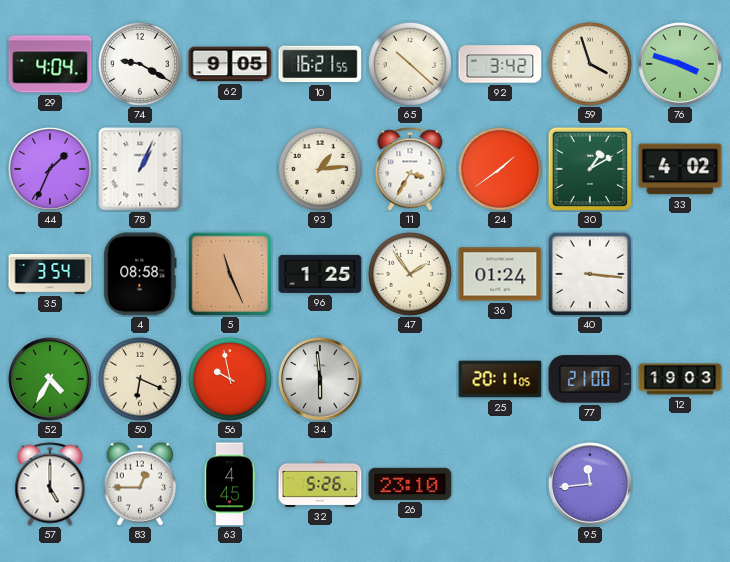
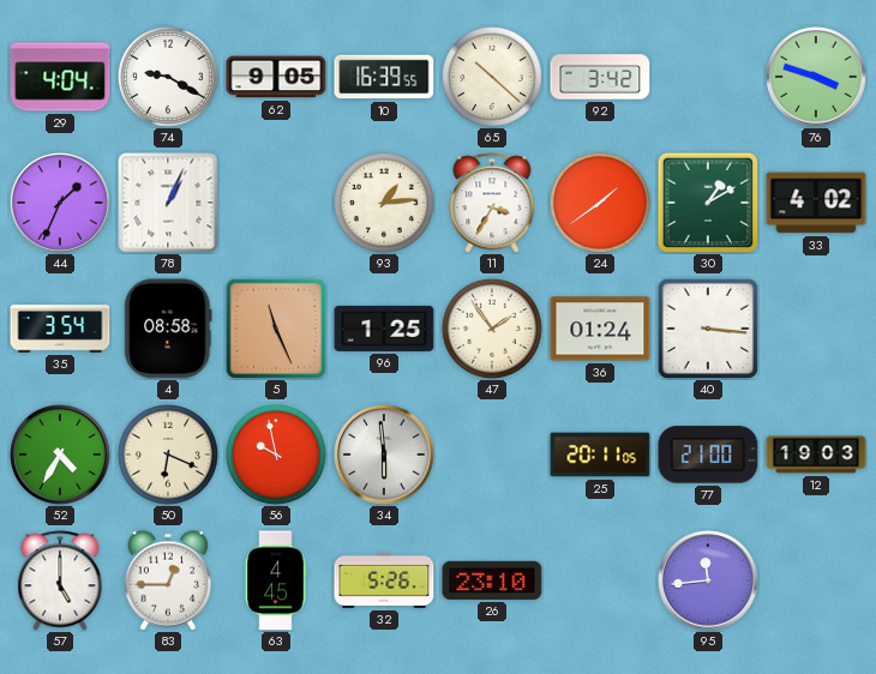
10: 16:21 -> 16:39 (384, 77)
59: 3:57 -> none (590, 64)
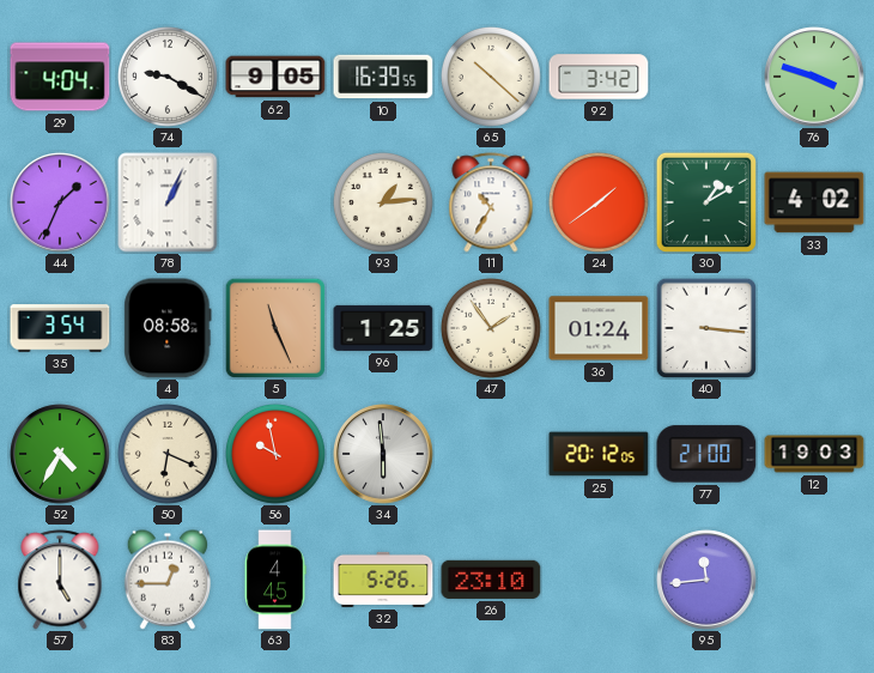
11: 3:35 -> 10:35 (491, 202)
25: 20:11 -> 20:12 (599, 454)
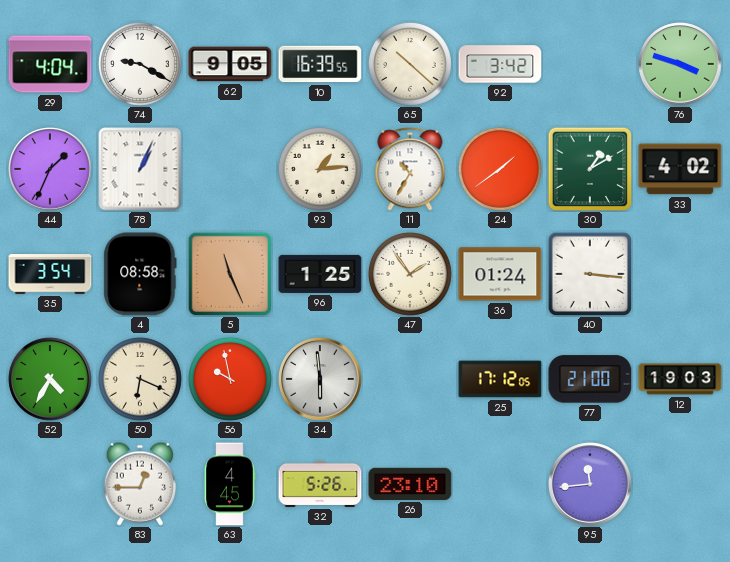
25: 20:12 -> 17:12 (500, 379)
57: 5:00 -> none (60, 580)
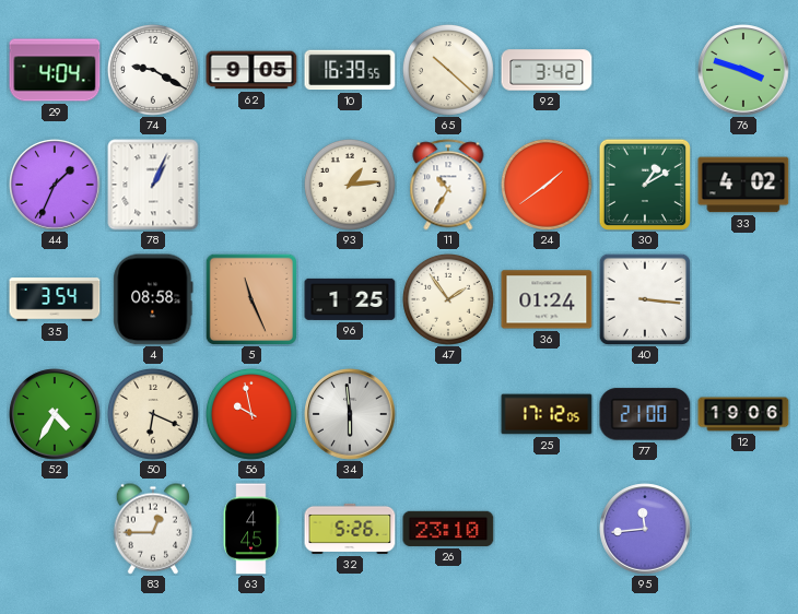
12: 19:03 -> 19:06 (743, 414)
